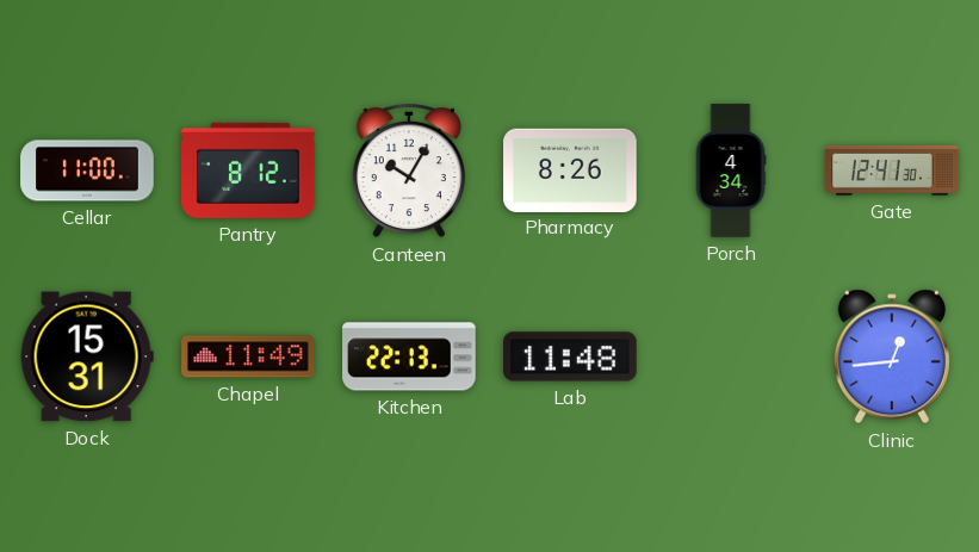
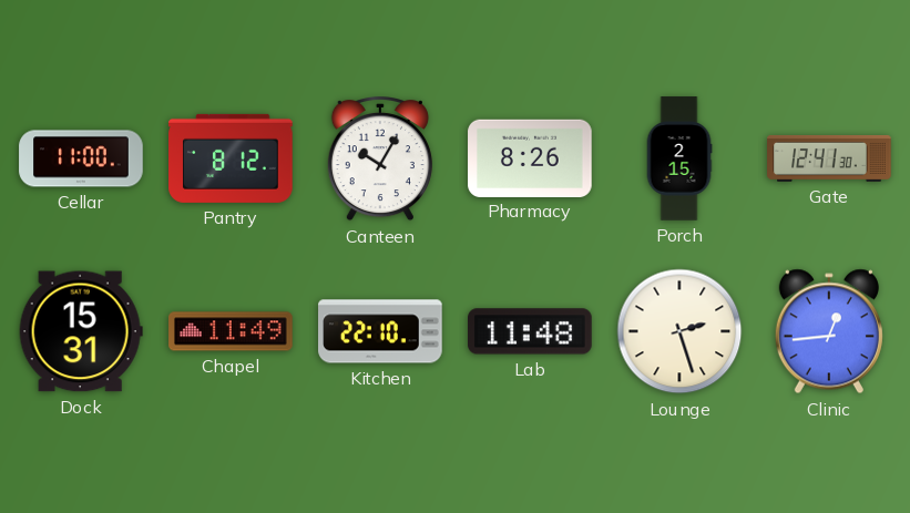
Porch: 4:34 -> 2:15 (679, 158)
Kitchen: 22:13 -> 22:10 (380, 331)
Lounge: none -> 2:27 (679, 331)
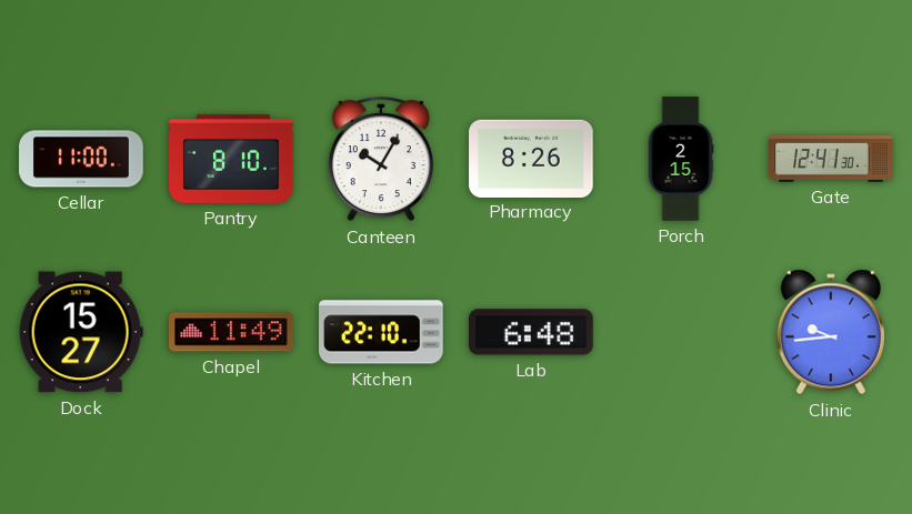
Pantry: 8:12 -> 8:10 (231, 159)
Dock: 15:31 -> 15:27 (81, 332)
Lab: 11:48 -> 6:48 (531, 332)
Lounge: 2:27 -> none (679, 331)
Clinic: 12:44 -> 9:44 (831, 332)
